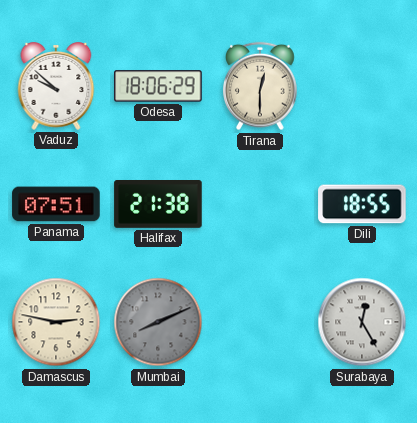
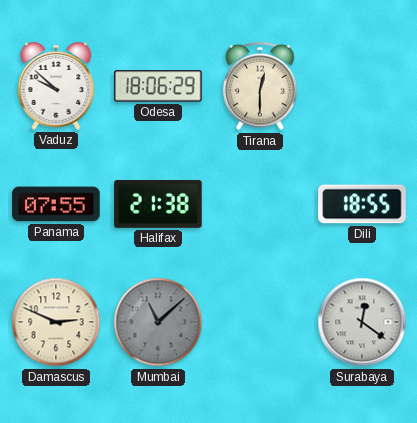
Panama: 07:51 -> 07:55 (56, 204)
Damascus: 2:47 -> 2:49 (56, 322)
Mumbai: 8:11 -> 11:08 (158, 322)
Surabaya: 12:25 -> 12:21 (362, 322)
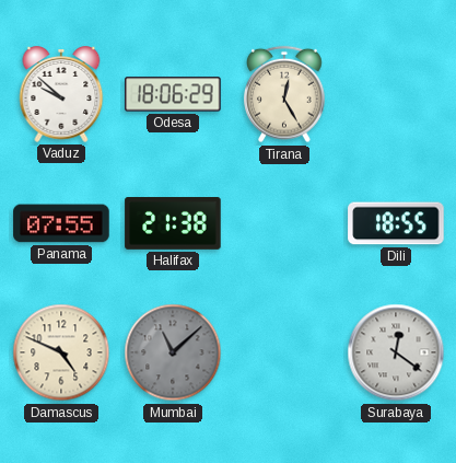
Tirana: 12:30 -> 12:25 (284, 94)
Damascus: 2:49 -> 4:49 (61, 352)
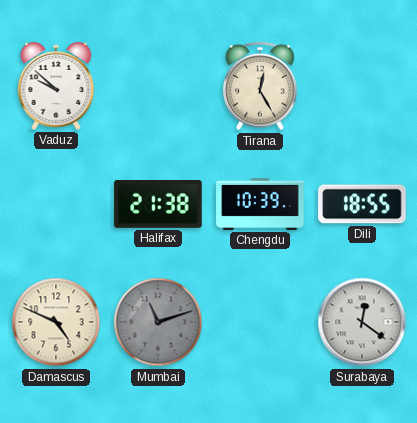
Odesa: 18:06 -> none (173, 94)
Panama: 07:55 -> none (61, 223)
Chengdu: none -> 10:39 (260, 204)
Mumbai: 11:08 -> 11:12 (158, 322)
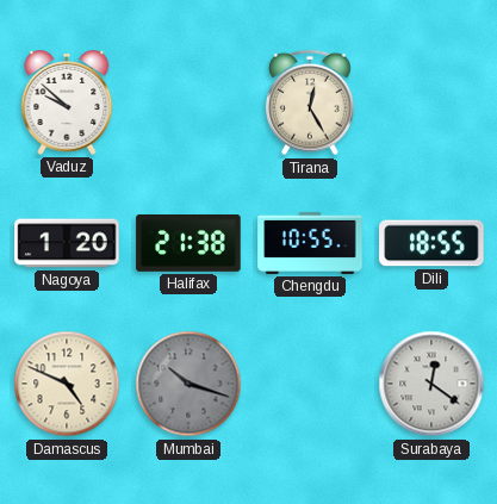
Nagoya: none -> 1:20 (67, 243)
Chengdu: 10:39 -> 10:55 (310, 243)
Mumbai: 11:12 -> 10:18 (188, 384)
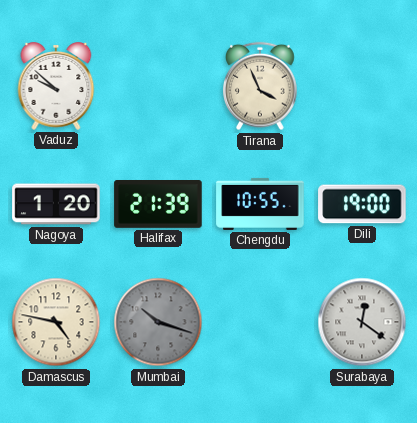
Tirana: 12:25 -> 3:56 (260, 86)
Halifax: 21:38 -> 21:39 (158, 205)
Dili: 18:55 -> 19:00 (362, 204)
Damascus: 4:49 -> 4:47 (56, 322)
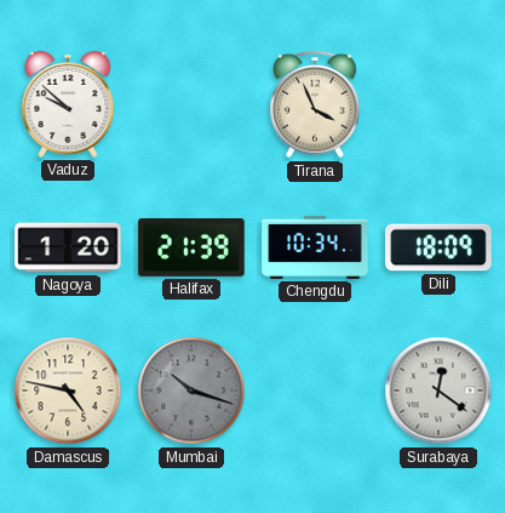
Chengdu: 10:55 -> 10:34 (315, 247)
Dili: 19:00 -> 18:09 (438, 247)
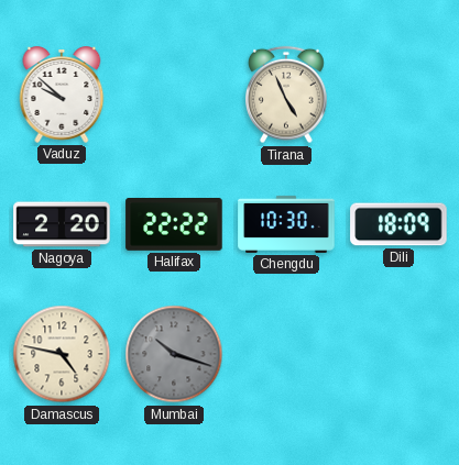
Tirana: 3:56 -> 4:56 (286, 95)
Nagoya: 1:20 -> 2:20 (62, 224)
Halifax: 21:39 -> 22:22 (174, 225)
Chengdu: 10:34 -> 10:30 (286, 224)
Surabaya: 12:21 -> none (438, 391)
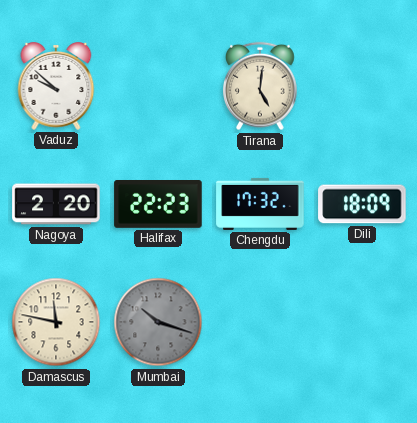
Tirana: 4:56 -> 5:01 (260, 86)
Halifax: 22:22 -> 22:23 (158, 205)
Chengdu: 10:30 -> 17:32 (260, 204)
Damascus: 4:47 -> 11:47 (56, 322)
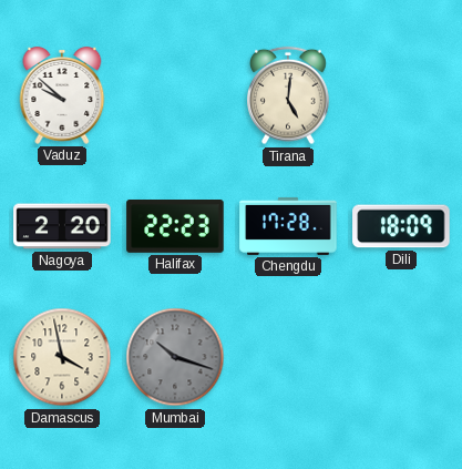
Chengdu: 17:32 -> 17:28 (288, 226)
Damascus: 11:47 -> 3:58 (62, 357)
